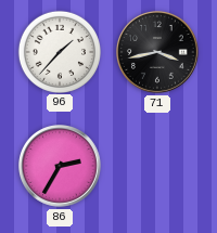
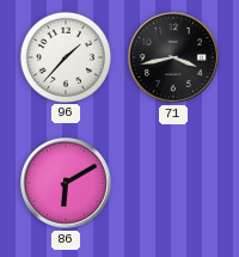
86: 2:35 -> 6:10 (67, 184)
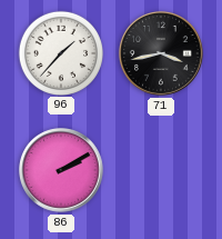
86: 6:10 -> 2:10 (62, 171)
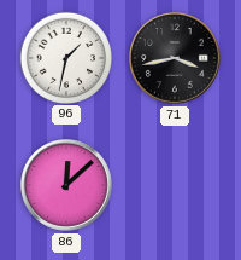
96: 1:37 -> 1:32 (65, 57)
86: 2:10 -> 12:08 (67, 186)
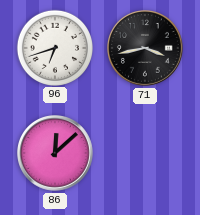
96: 1:32 -> 6:42 (54, 47)
